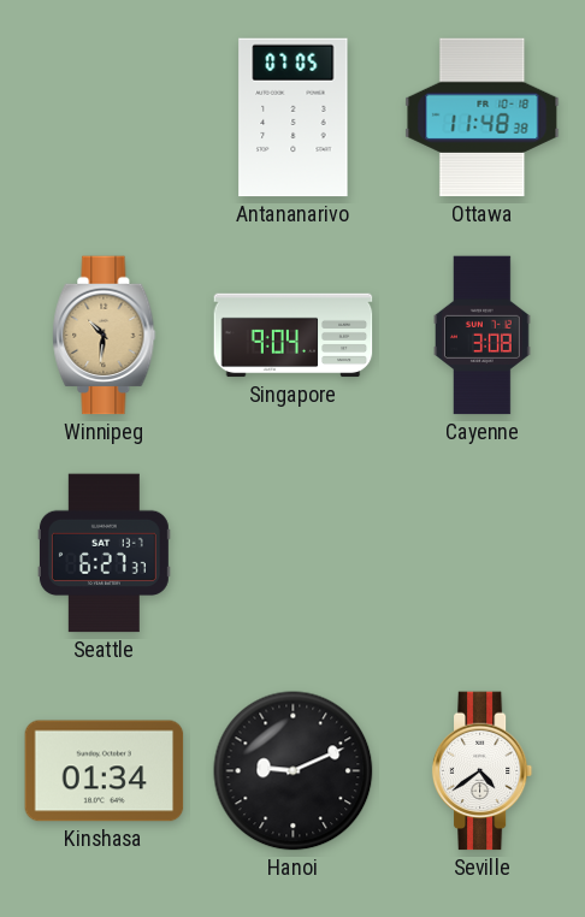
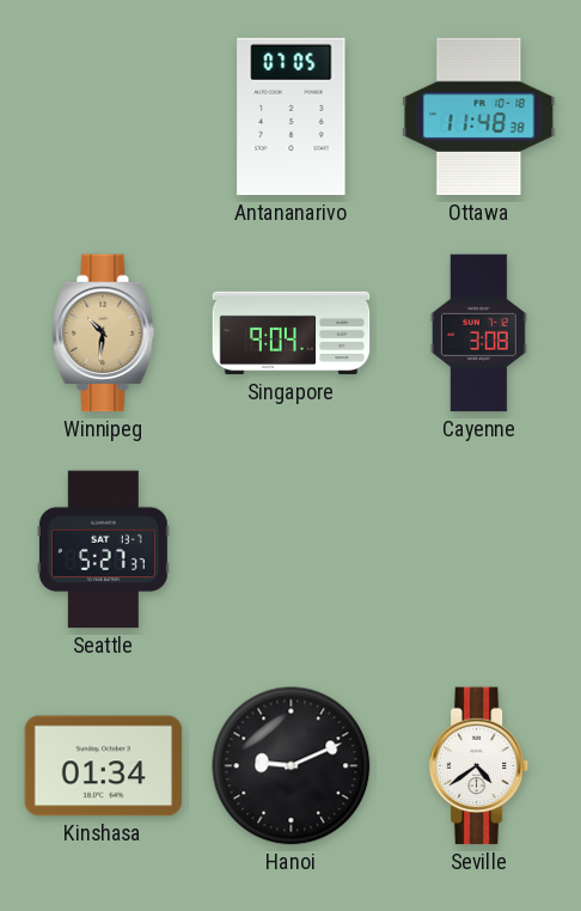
Seattle: 6:27 -> 5:27 (103, 550)
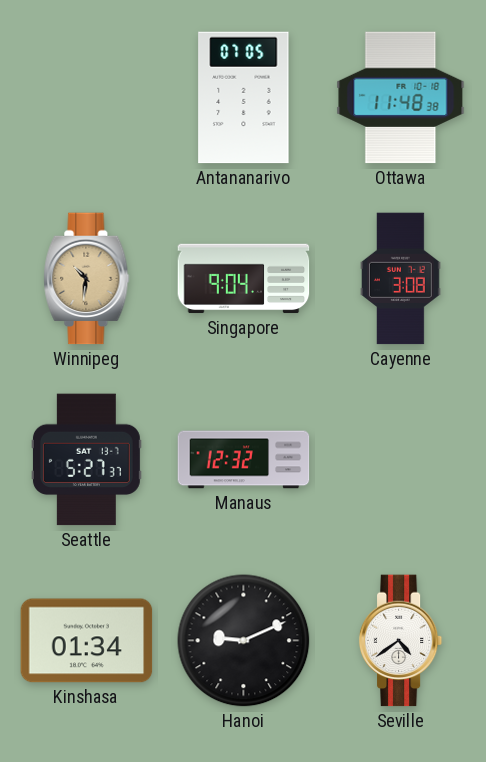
Manaus: none -> 12:32 (244, 460)
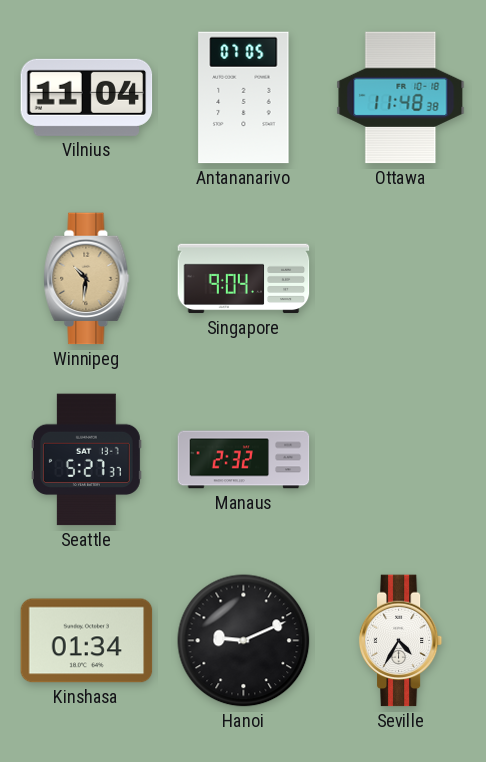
Vilnius: none -> 11:04 (87, 97)
Cayenne: 3:08 -> none (401, 279)
Manaus: 12:32 -> 2:32 (244, 460)
Seville: 4:39 -> 4:35 (401, 641)
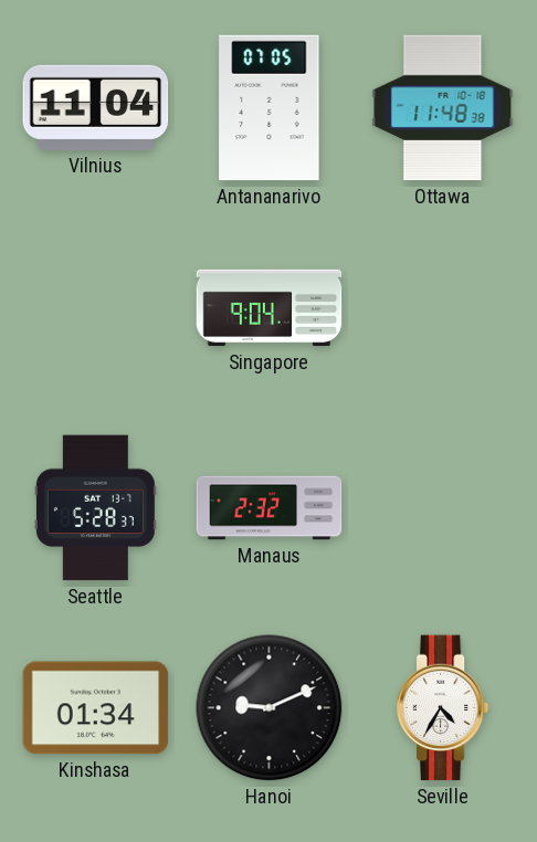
Winnipeg: 10:31 -> none (87, 279)
Seattle: 5:27 -> 5:28 (95, 508)
